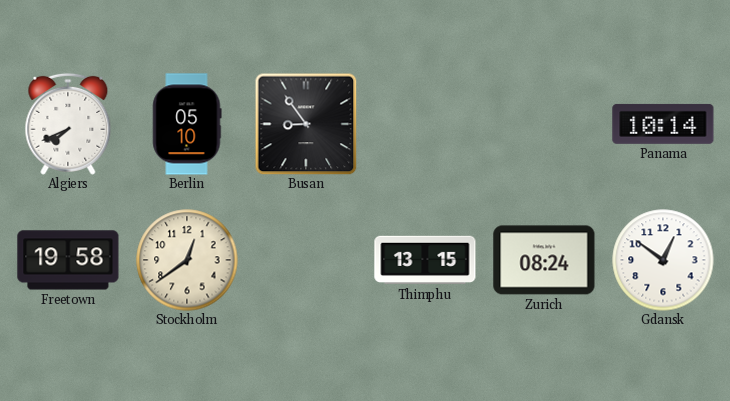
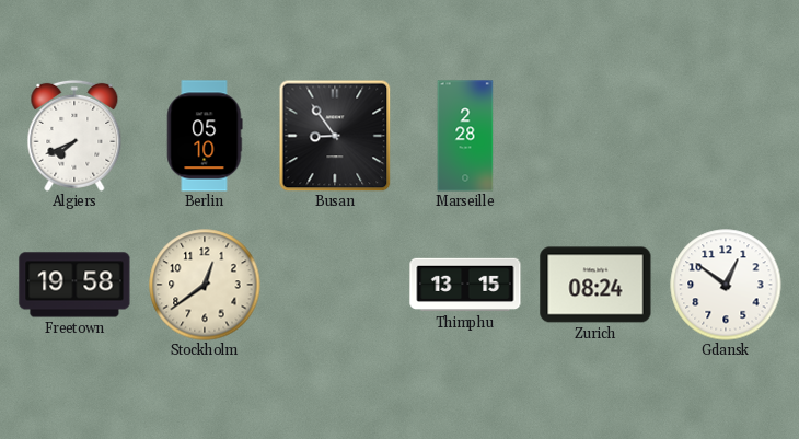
Marseille: none -> 2:28 (465, 136)
Panama: 10:14 -> none (663, 124)
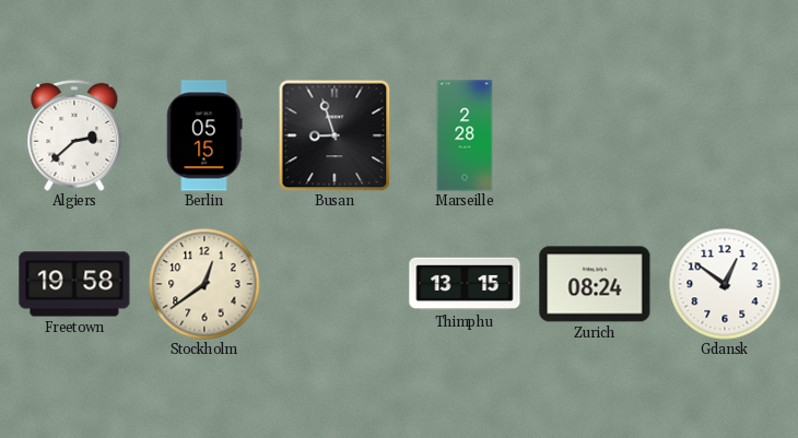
Algiers: 7:41 -> 2:38 (74, 135)
Berlin: 05:10 -> 05:15 (204, 135)
Busan: 8:54 -> 8:57 (335, 135)
